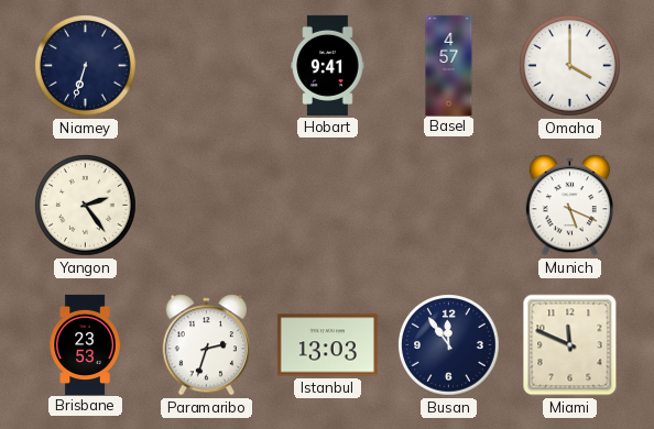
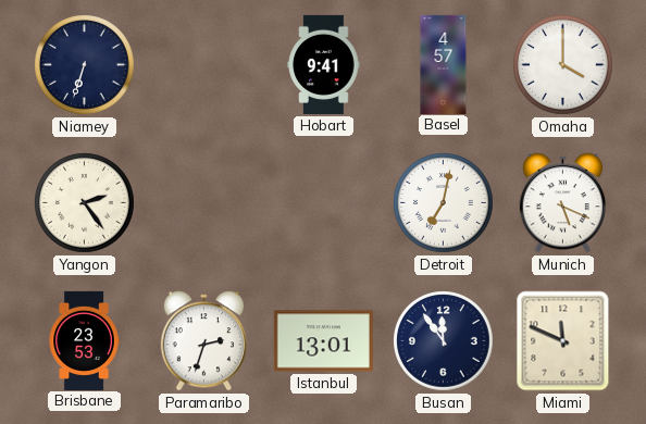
Detroit: none -> 7:02 (444, 203)
Istanbul: 13:03 -> 13:01 (323, 341)
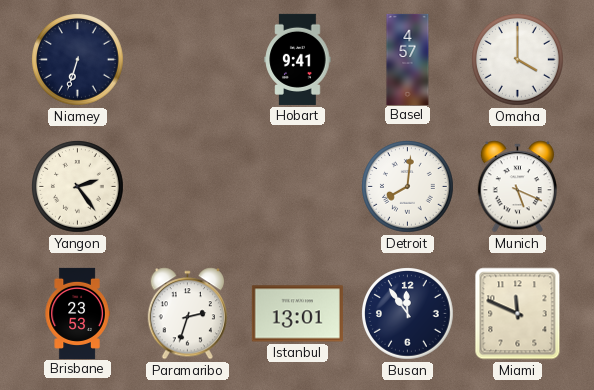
Detroit: 7:02 -> 8:01 (408, 187)
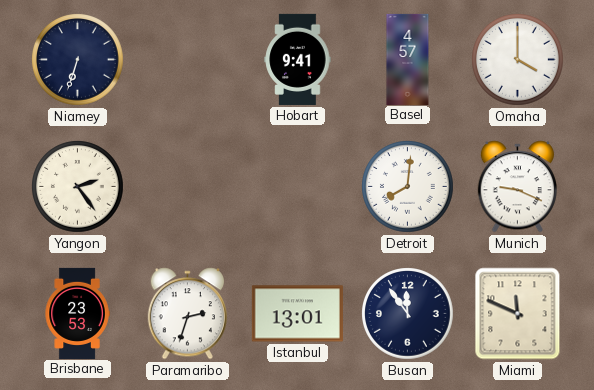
Munich: 5:19 -> 9:19 (517, 187)
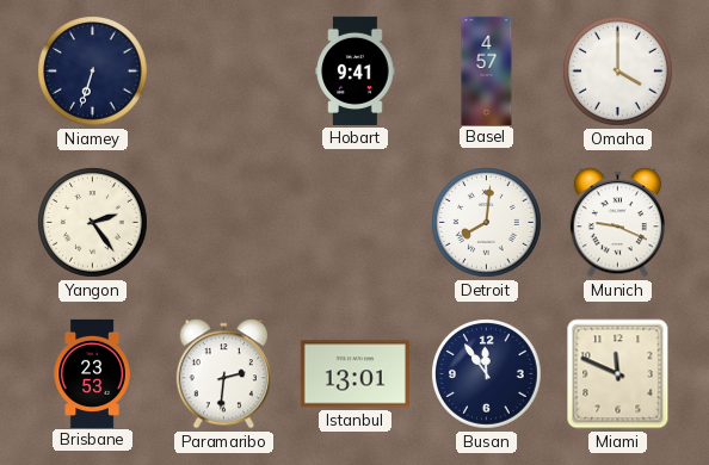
Paramaribo: 2:33 -> 2:31 (223, 374)
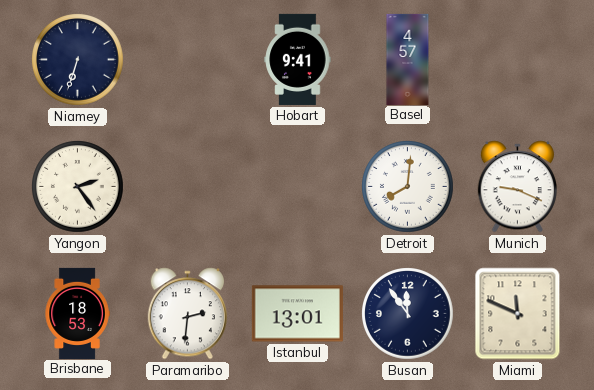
Omaha: 4:00 -> none (618, 72)
Brisbane: 23:53 -> 18:53 (77, 313)
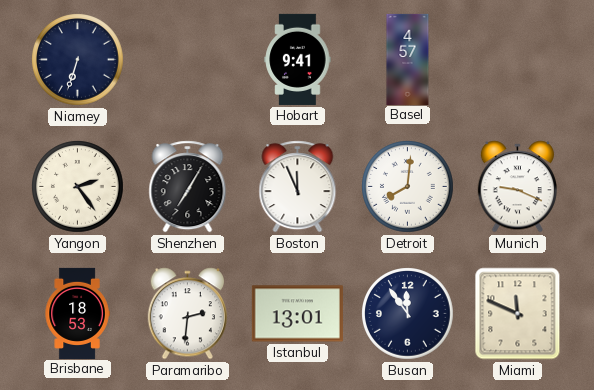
Shenzhen: none -> 7:05 (188, 187)
Boston: none -> 11:56 (298, 187)
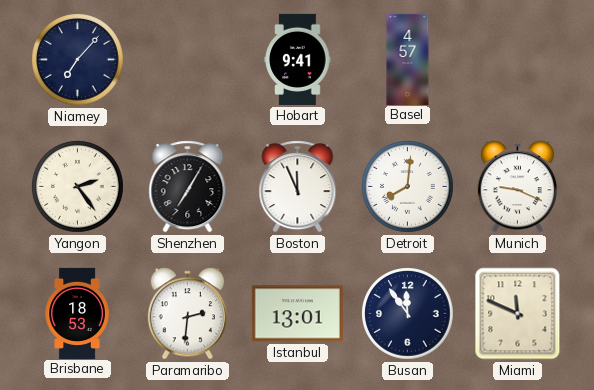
Niamey: 6:33 -> 7:07 (78, 60)
